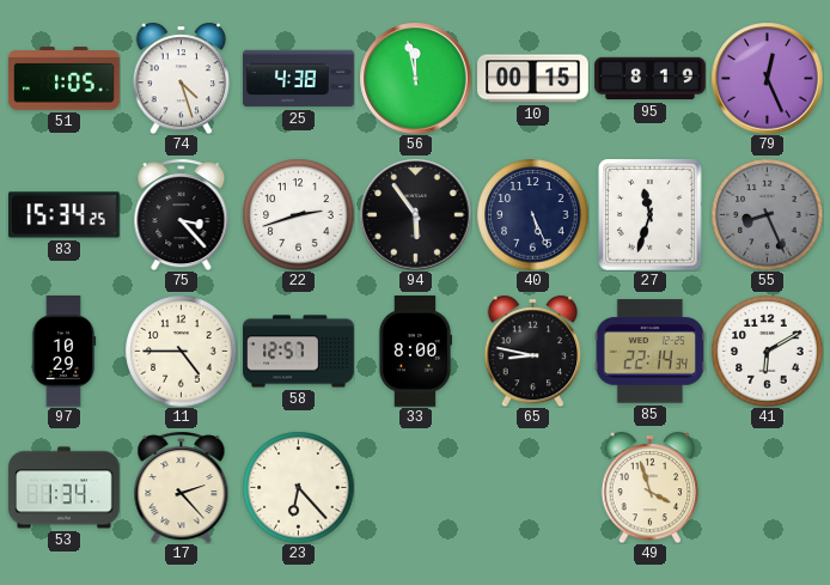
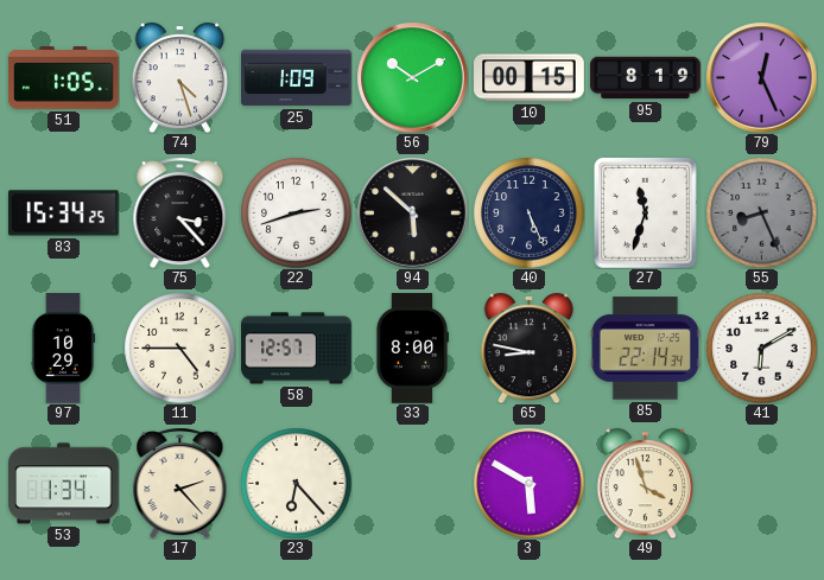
25: 4:38 -> 1:09 (297, 78)
56: 11:58 -> 10:10 (412, 77)
94: 5:54 -> 5:52 (412, 212)
3: none -> 5:50 (528, 483)
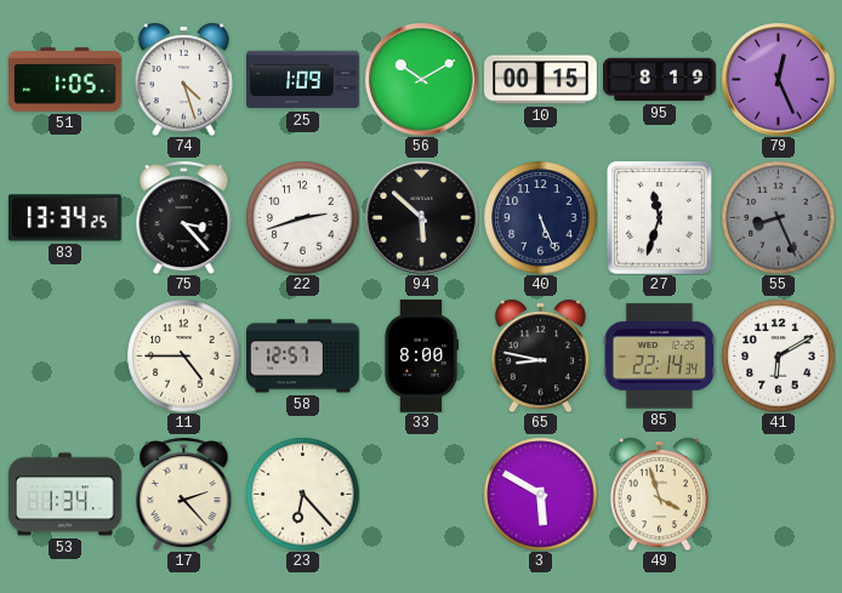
83: 15:34 -> 13:34 (66, 218)
97: 10:29 -> none (63, 349)
